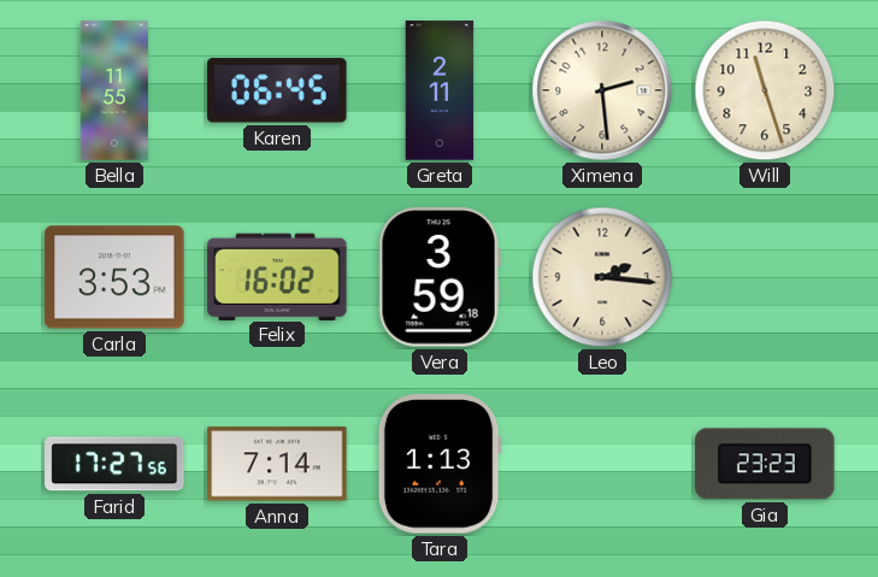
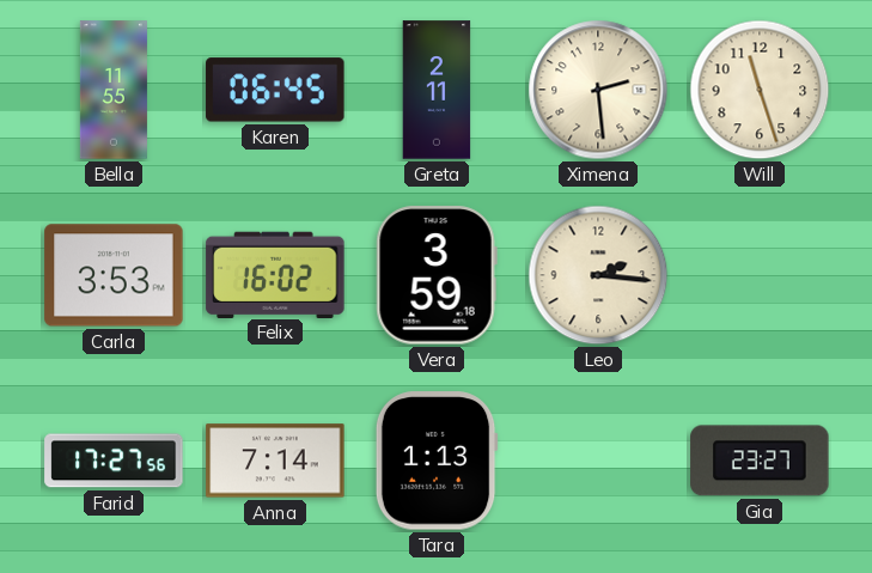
Gia: 23:23 -> 23:27 (760, 461)
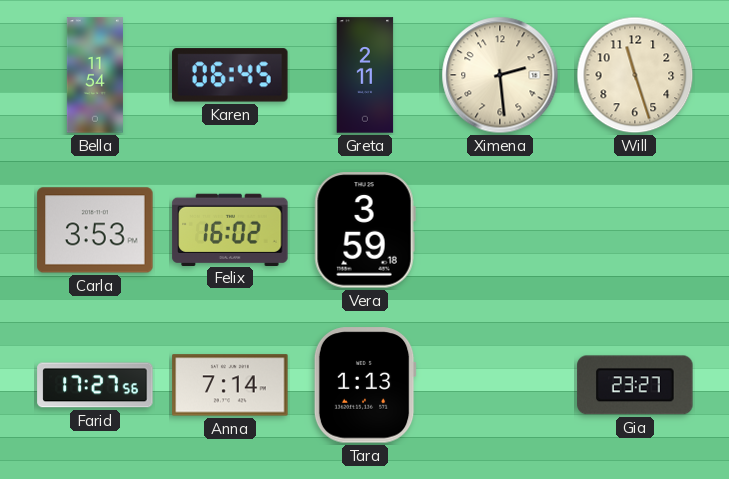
Bella: 11:55 -> 11:54 (95, 75)
Leo: 2:16 -> none (598, 275)
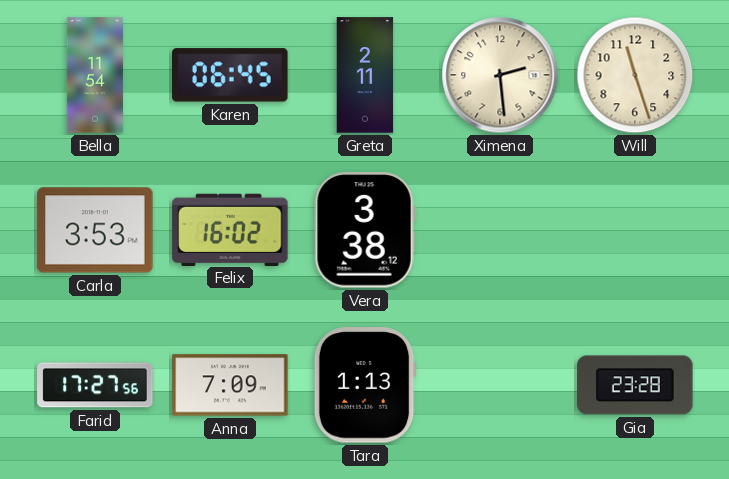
Vera: 3:59 -> 3:38 (365, 230)
Anna: 7:14 -> 7:09 (230, 385)
Gia: 23:27 -> 23:28 (635, 385)
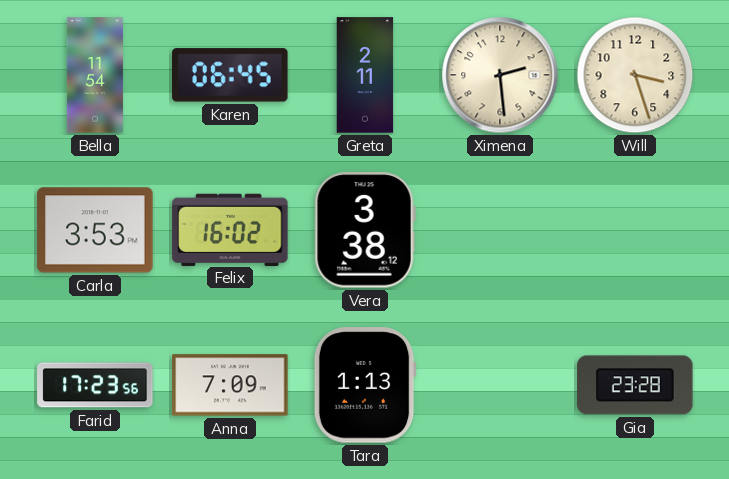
Will: 11:27 -> 3:27 (635, 75)
Farid: 17:27 -> 17:23 (95, 385)
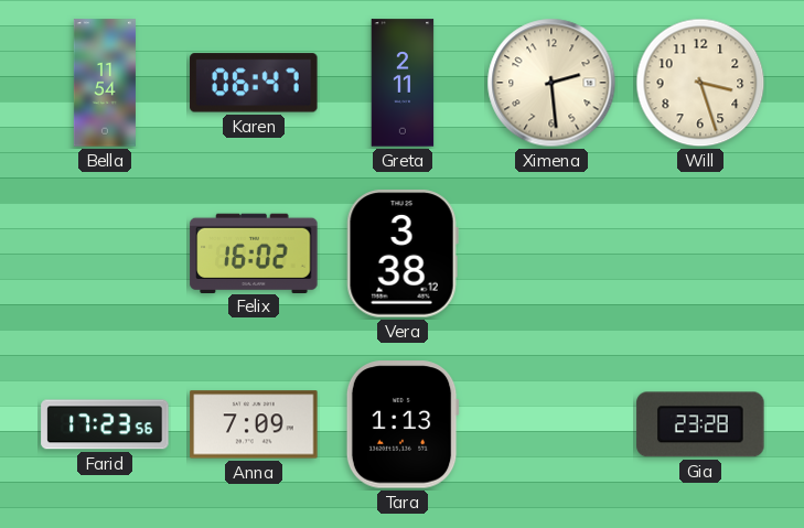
Karen: 06:45 -> 06:47 (254, 83)
Carla: 3:53 -> none (95, 230)
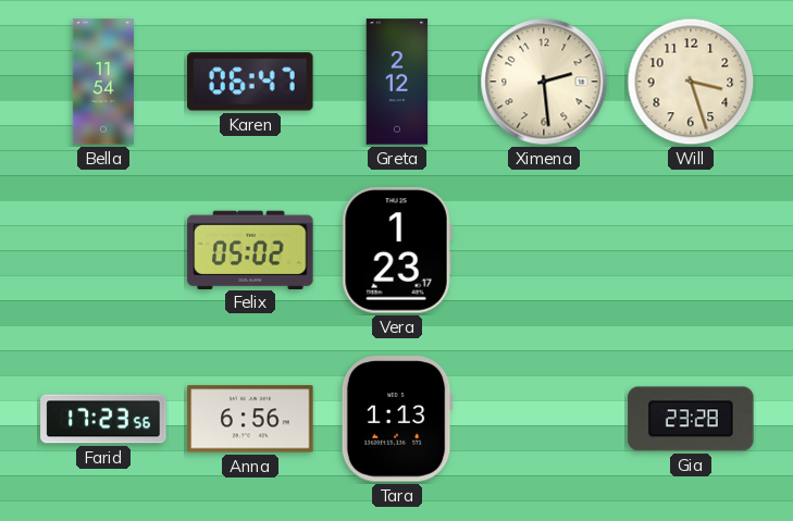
Greta: 2:11 -> 2:12 (397, 82)
Felix: 16:02 -> 05:02 (250, 249)
Vera: 3:38 -> 1:23 (397, 250)
Anna: 7:09 -> 6:56 (250, 419)
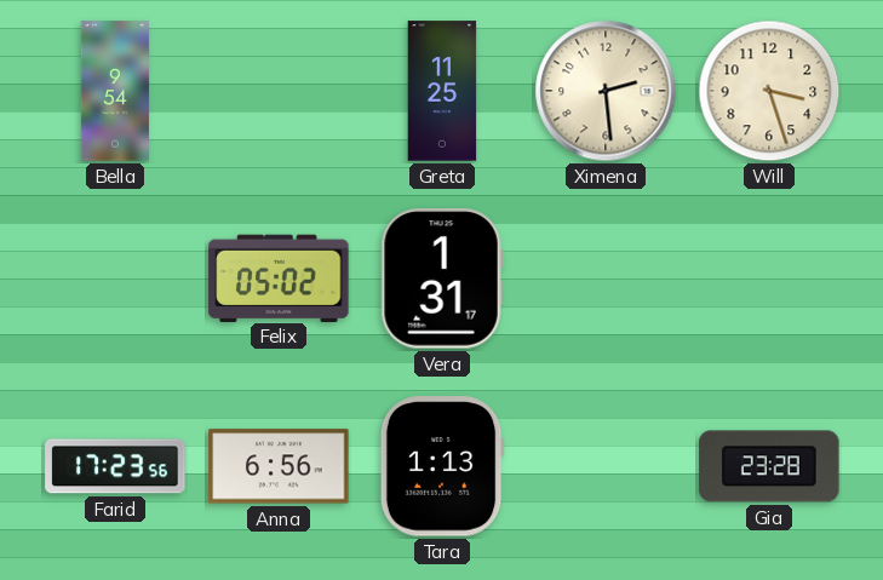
Bella: 11:54 -> 9:54 (115, 91)
Karen: 06:47 -> none (250, 82)
Greta: 2:12 -> 11:25 (442, 91)
Vera: 1:23 -> 1:31 (442, 278)
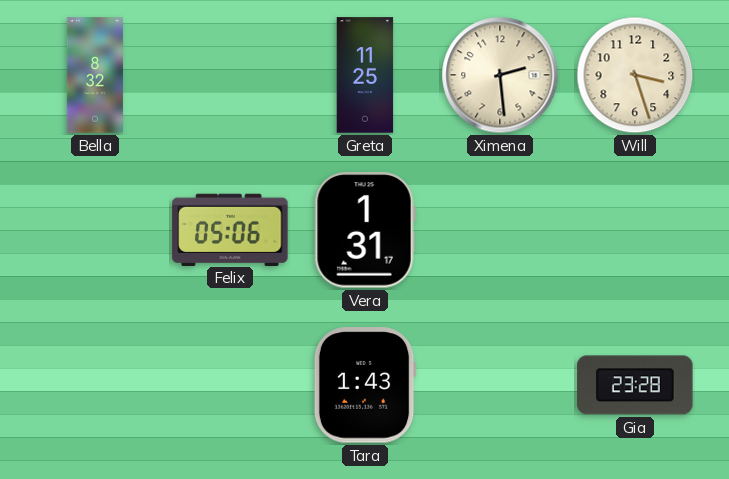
Bella: 9:54 -> 8:32 (95, 75)
Felix: 05:02 -> 05:06 (230, 229)
Farid: 17:23 -> none (115, 466)
Anna: 6:56 -> none (279, 466)
Tara: 1:13 -> 1:43 (365, 385)
